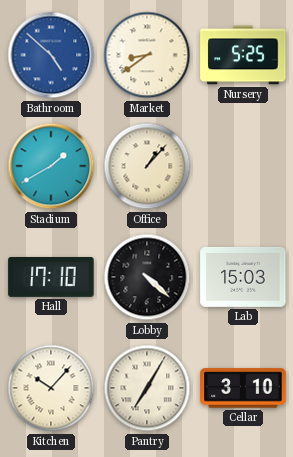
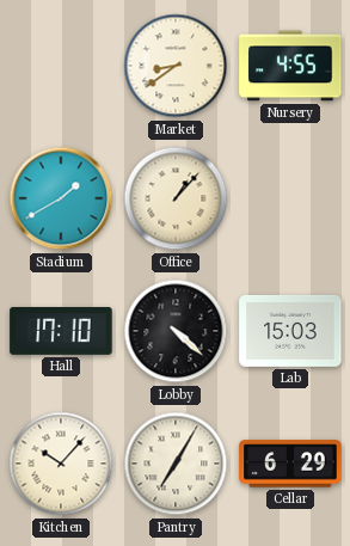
Bathroom: 4:52 -> none (51, 55)
Nursery: 5:25 -> 4:55 (290, 66)
Cellar: 3:10 -> 6:29 (290, 464)
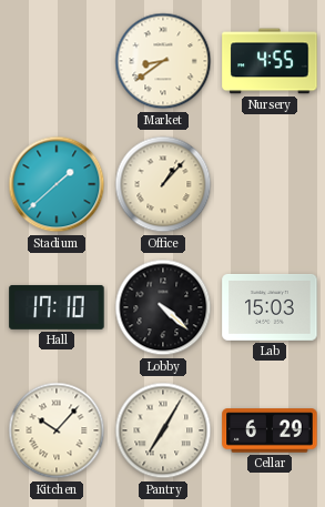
Stadium: 1:40 -> 1:38 (57, 184)
